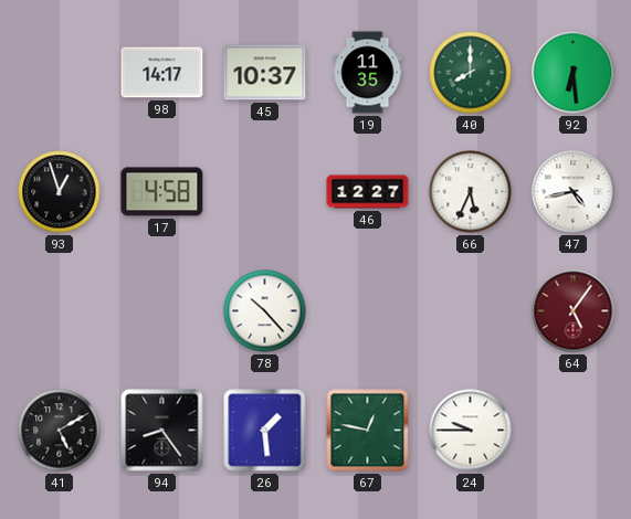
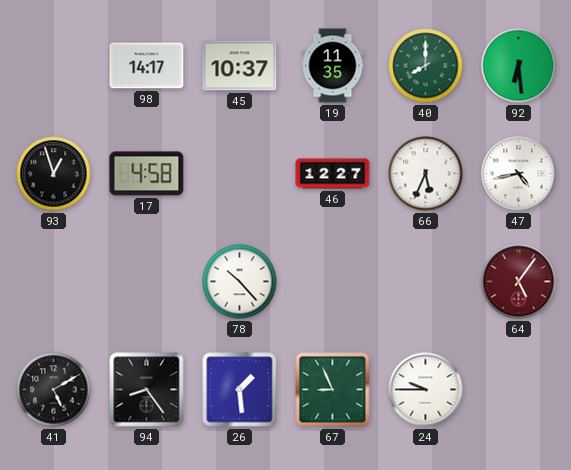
67: 12:47 -> 8:56 (333, 390)
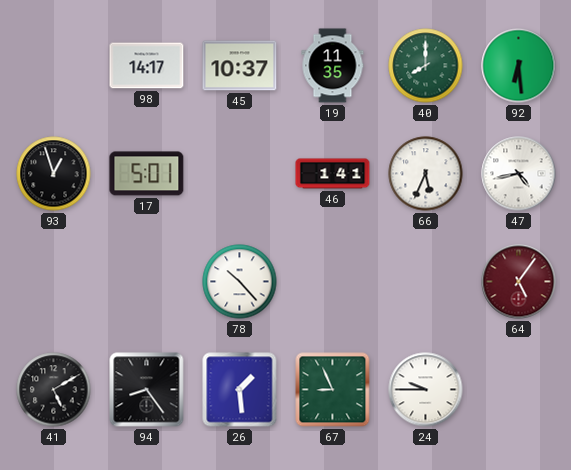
17: 4:58 -> 5:01 (147, 174)
46: 12:27 -> 1:41 (333, 174)
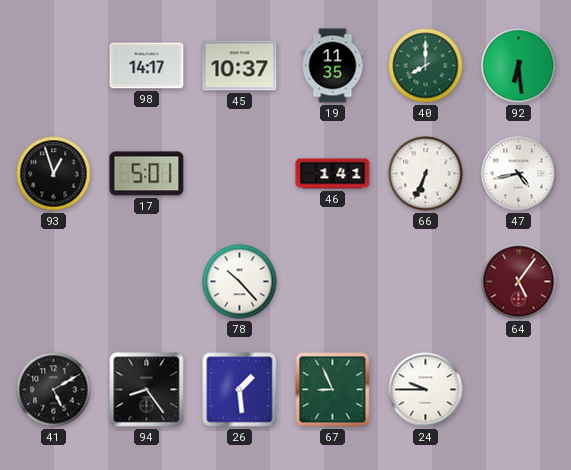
66: 5:34 -> 6:34 (426, 174)
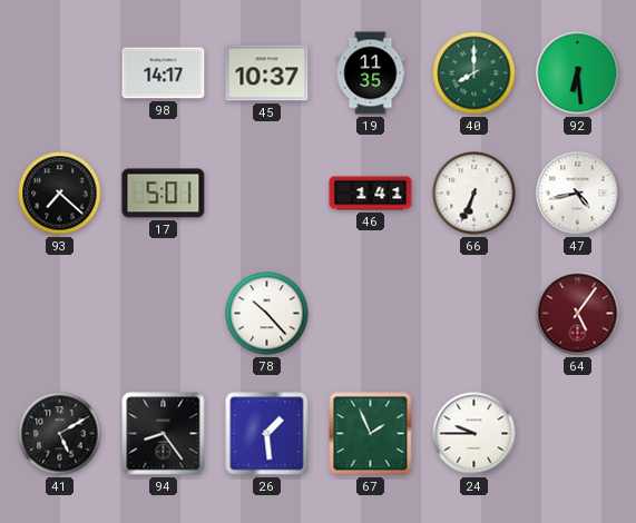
93: 12:57 -> 7:22 (60, 194)
67: 8:56 -> 1:56 (371, 434)
